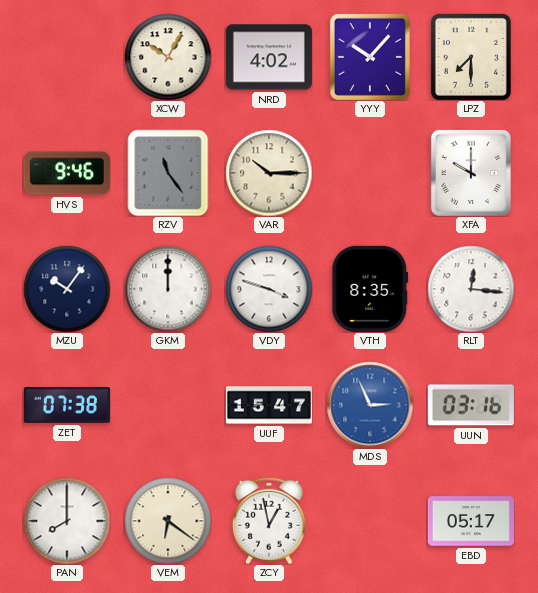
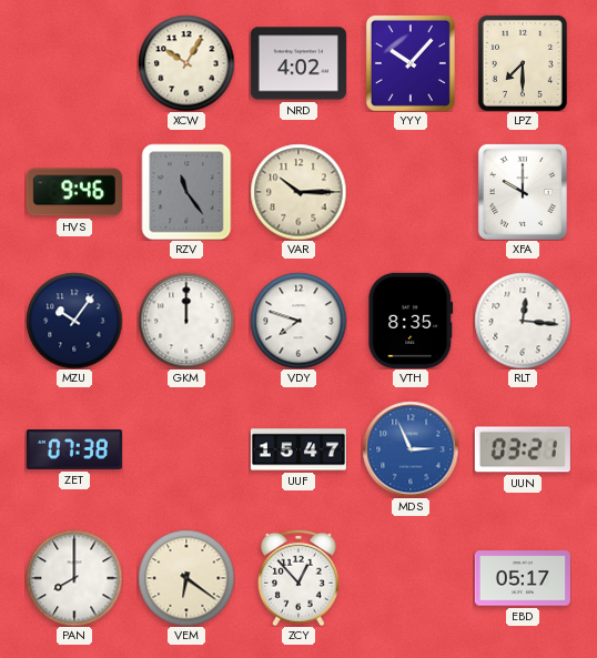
VDY: 3:48 -> 7:48 (298, 321)
UUN: 03:16 -> 03:21 (523, 449)
ZCY: 12:58 -> 12:53 (300, 578)
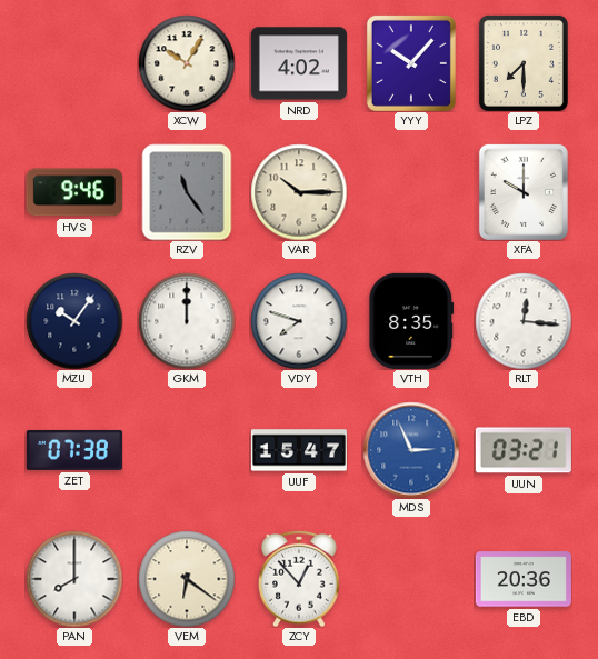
EBD: 05:17 -> 20:36 (524, 579)
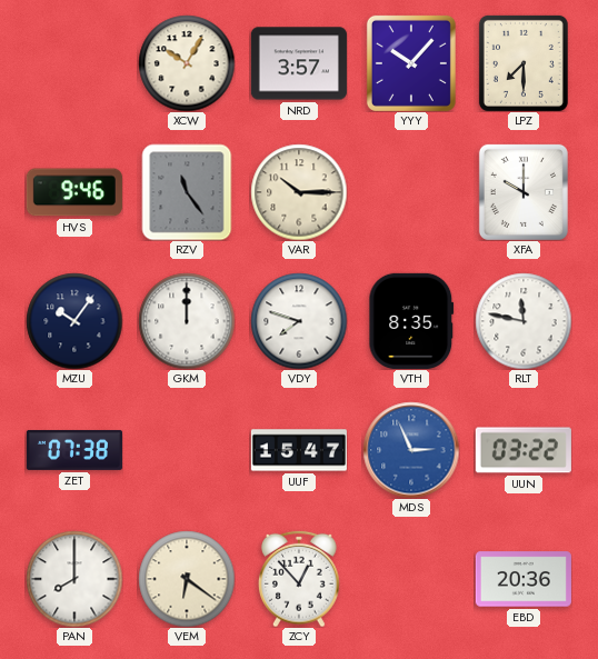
NRD: 4:02 -> 3:57 (299, 63)
RLT: 12:16 -> 11:47 (524, 321)
UUN: 03:21 -> 03:22 (524, 450)
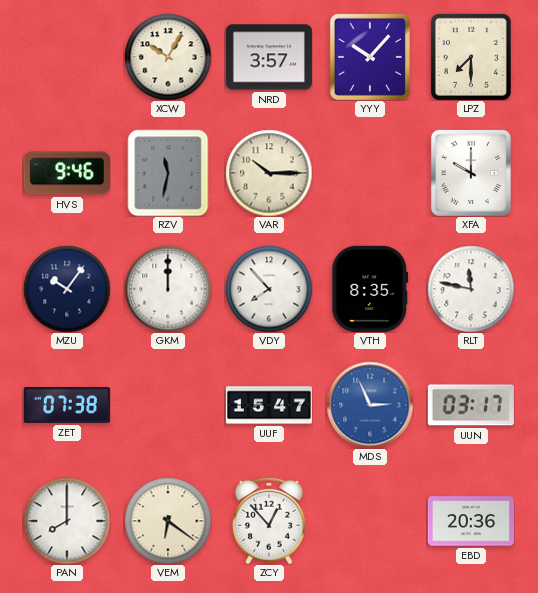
RZV: 11:24 -> 11:32 (168, 173)
VDY: 7:48 -> 7:53 (269, 289)
UUN: 03:22 -> 03:17 (471, 405)
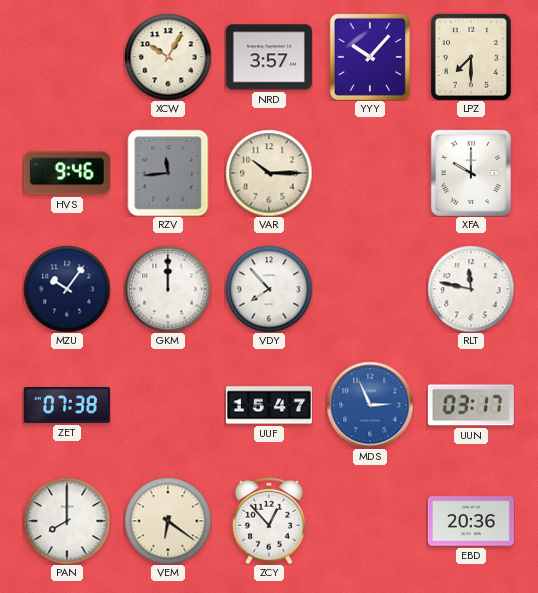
RZV: 11:32 -> 11:44 (168, 173)
VTH: 8:35 -> none (370, 289)
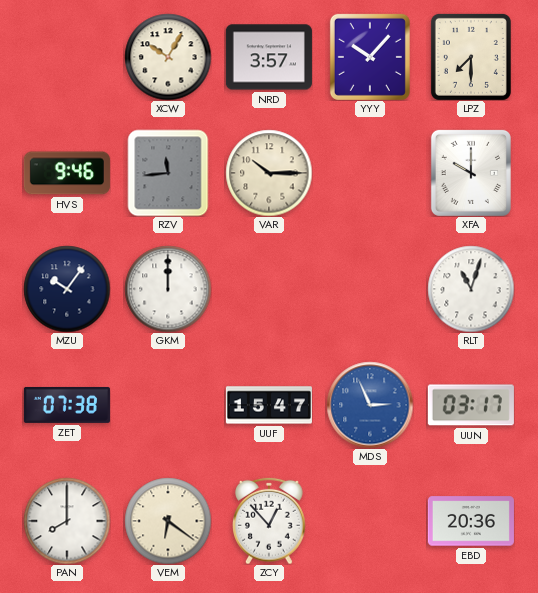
VDY: 7:53 -> none (269, 289)
RLT: 11:47 -> 11:03 (471, 289)
